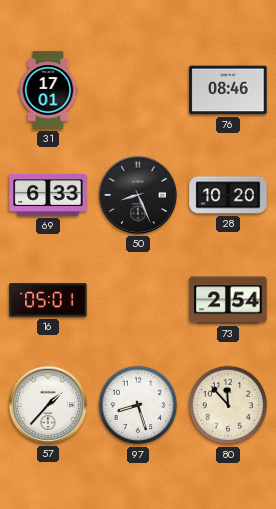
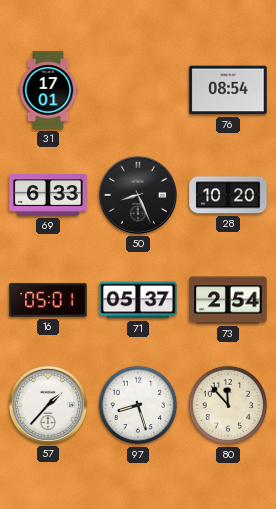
76: 08:46 -> 08:54 (228, 90)
71: none -> 05:37 (138, 300)
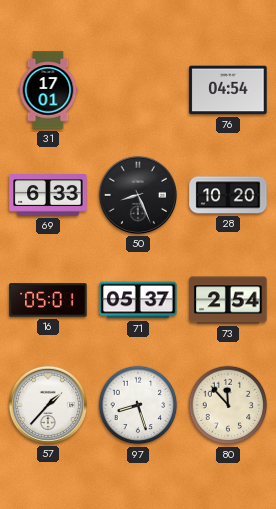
76: 08:54 -> 04:54 (228, 90)
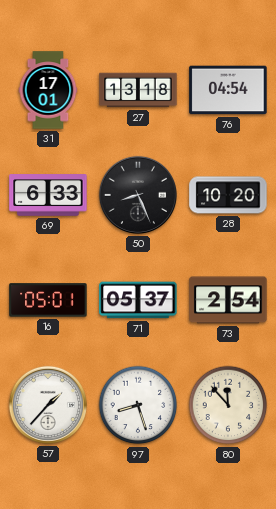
27: none -> 13:18 (138, 90)
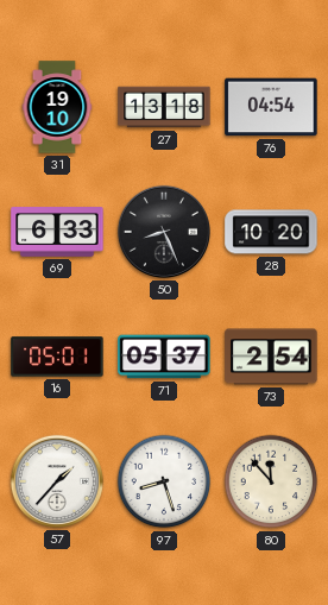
31: 17:01 -> 19:10 (57, 107)
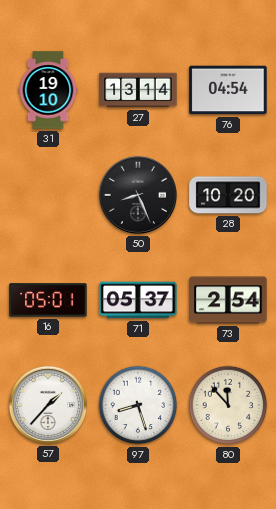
27: 13:18 -> 13:14 (138, 90)
69: 6:33 -> none (57, 232)
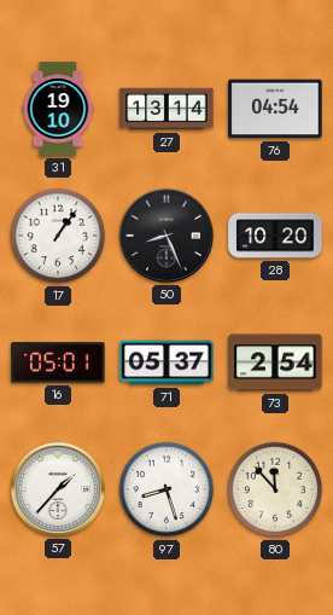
17: none -> 1:06 (58, 236)
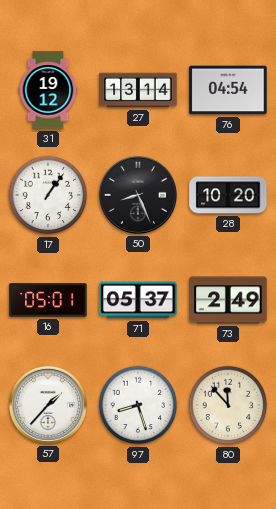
31: 19:10 -> 19:12 (48, 90)
73: 2:54 -> 2:49 (228, 300)
